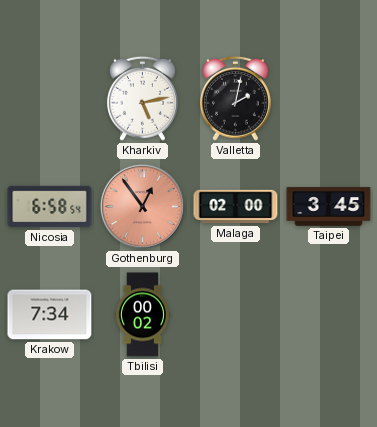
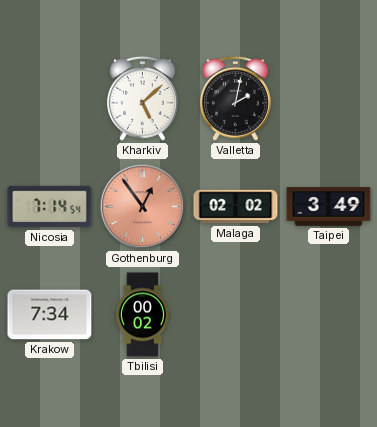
Kharkiv: 5:13 -> 5:08 (142, 98)
Nicosia: 6:58 -> 7:14 (50, 207)
Malaga: 02:00 -> 02:02 (236, 207)
Taipei: 3:45 -> 3:49 (329, 207)
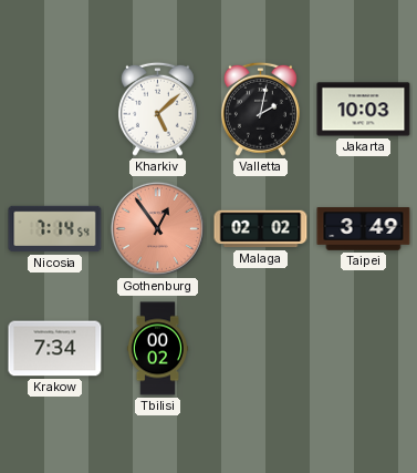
Jakarta: none -> 10:03 (364, 110)
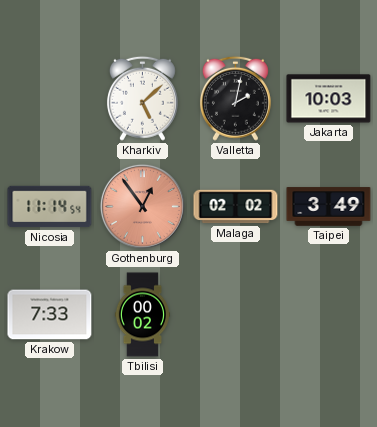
Nicosia: 7:14 -> 11:14 (50, 207)
Krakow: 7:34 -> 7:33 (50, 315)
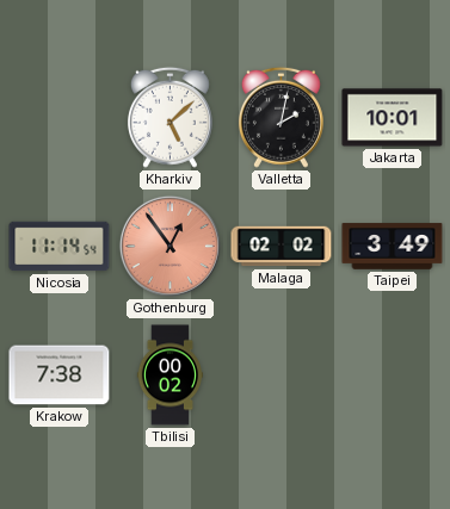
Jakarta: 10:03 -> 10:01 (393, 118)
Krakow: 7:33 -> 7:38 (60, 375)
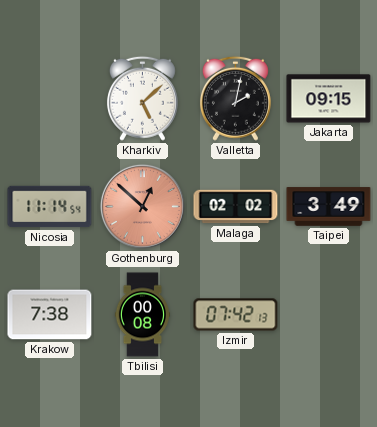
Jakarta: 10:01 -> 09:15 (329, 99)
Gothenburg: 12:54 -> 12:52 (142, 206)
Tbilisi: 00:02 -> 00:08 (142, 315)
Izmir: none -> 07:42 (236, 315)
